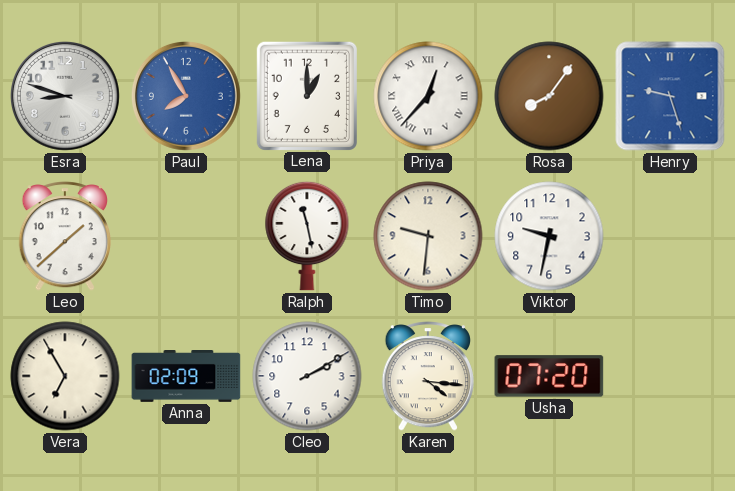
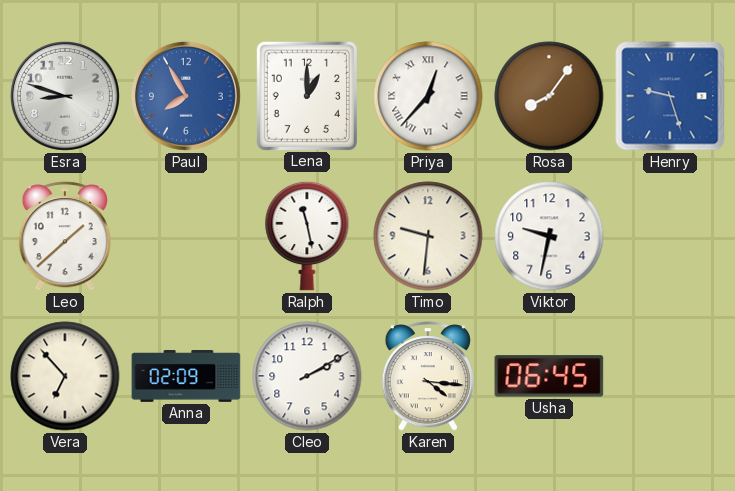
Vera: 6:55 -> 6:53 (65, 376)
Usha: 07:20 -> 06:45 (549, 376)
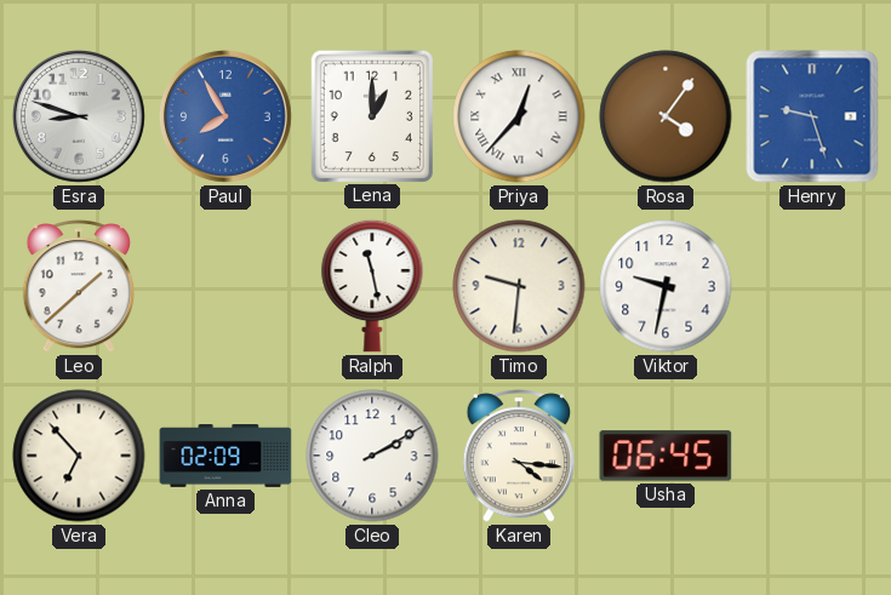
Rosa: 8:06 -> 4:06 (666, 116)
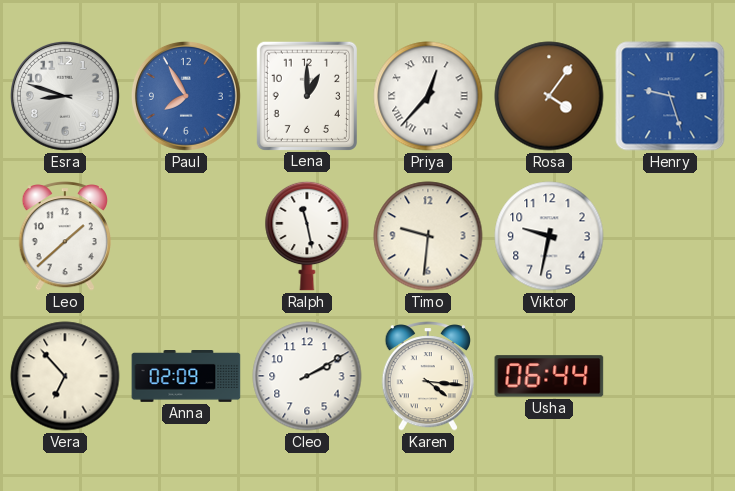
Usha: 06:45 -> 06:44 (549, 376)
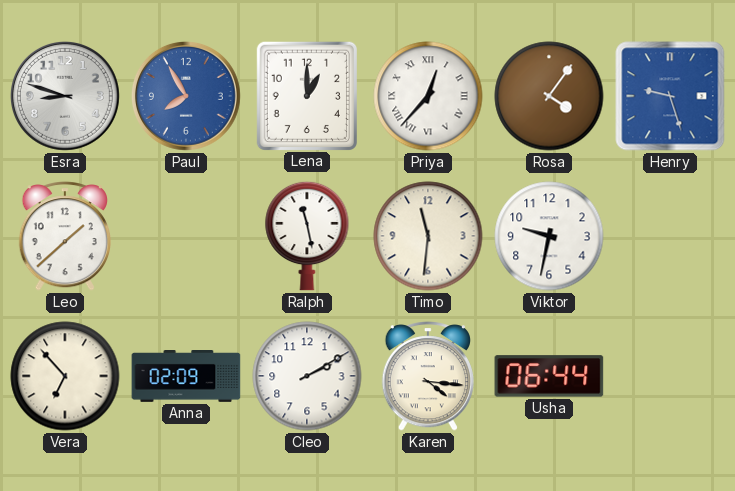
Timo: 9:31 -> 11:31 (428, 236)
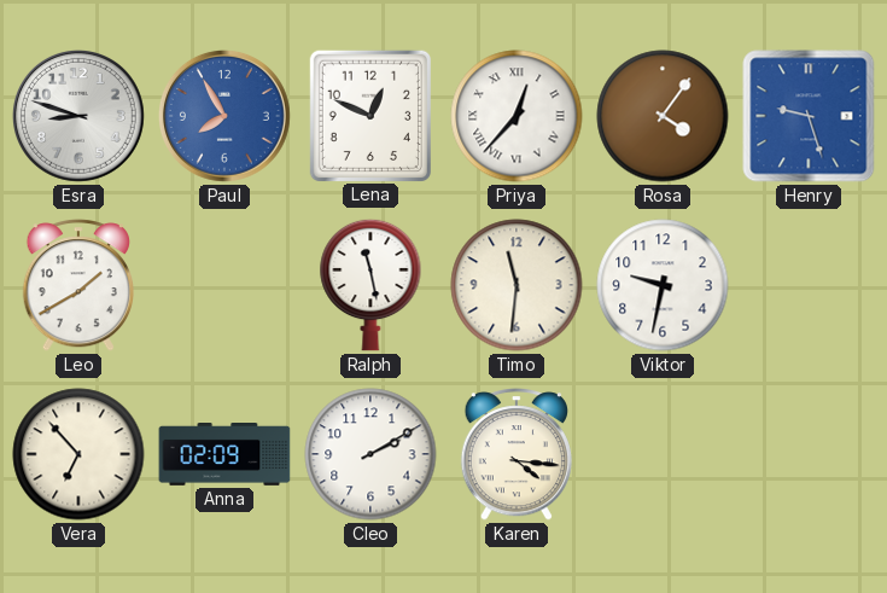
Lena: 1:00 -> 12:49 (369, 115)
Leo: 1:38 -> 1:40 (78, 285)
Usha: 06:44 -> none (549, 376)
